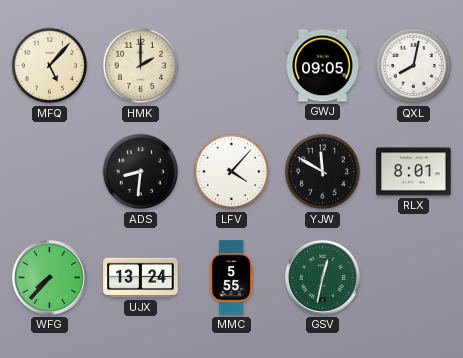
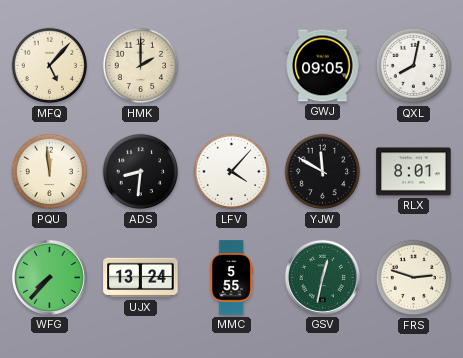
PQU: none -> 11:59 (50, 172)
FRS: none -> 2:48 (414, 278)
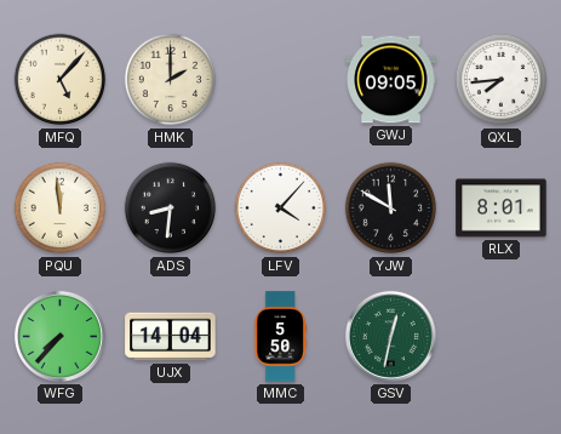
QXL: 8:02 -> 7:44 (502, 80)
UJX: 13:24 -> 14:04 (171, 337)
MMC: 5:55 -> 5:50 (280, 337)
FRS: 2:48 -> none (414, 278)
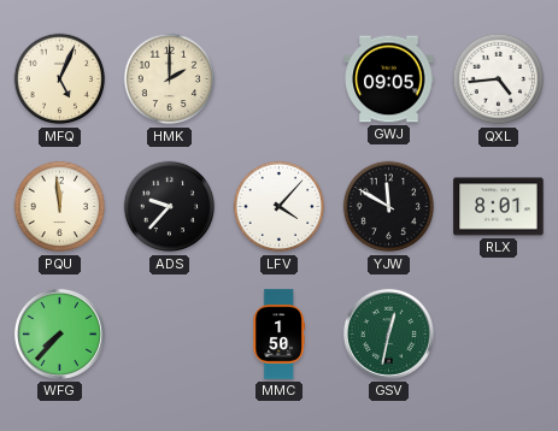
MFQ: 5:07 -> 5:04 (60, 79)
QXL: 7:44 -> 4:44 (499, 79)
ADS: 8:31 -> 9:37 (170, 207)
UJX: 14:04 -> none (171, 337)
MMC: 5:50 -> 1:50 (278, 335)
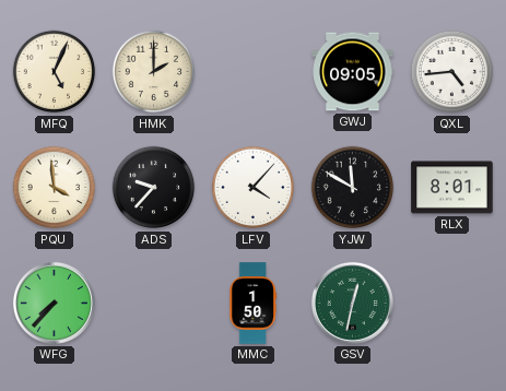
PQU: 11:59 -> 3:59 (55, 188)
